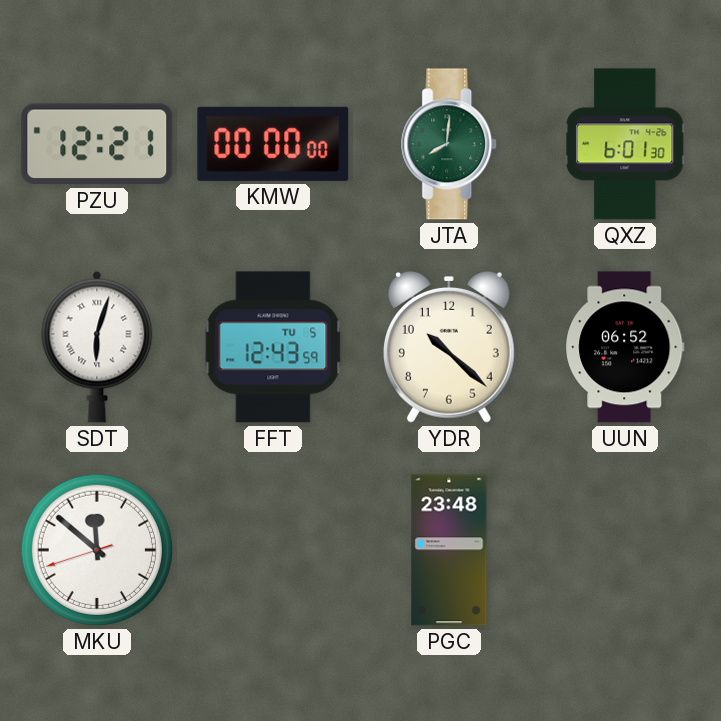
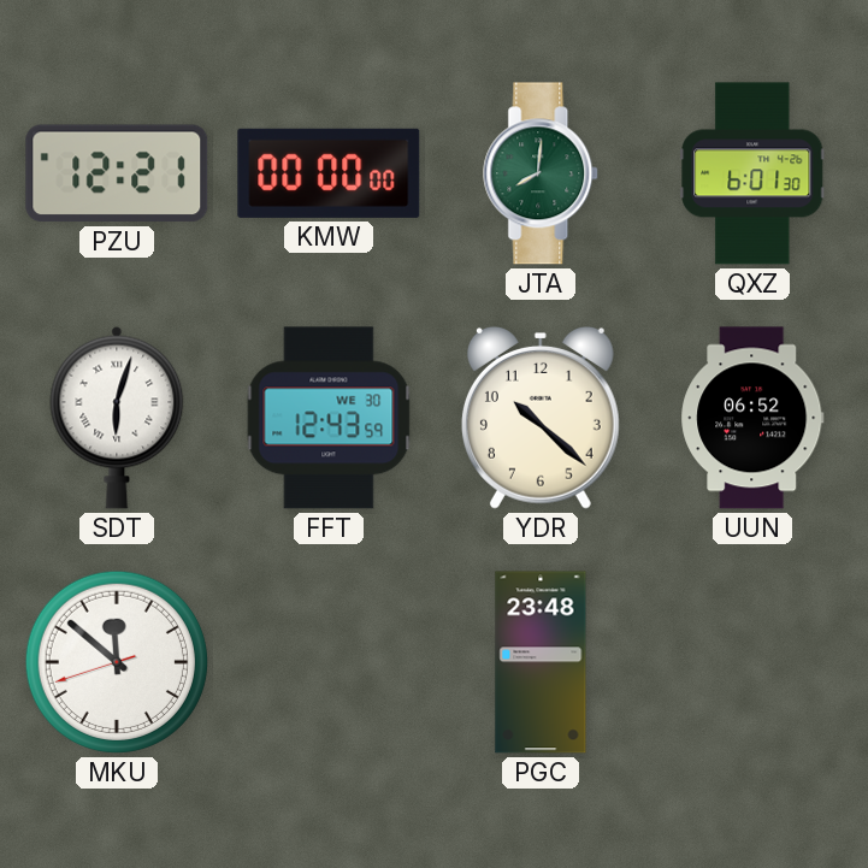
FFT date: TU 5 -> WE 30 (329, 418)
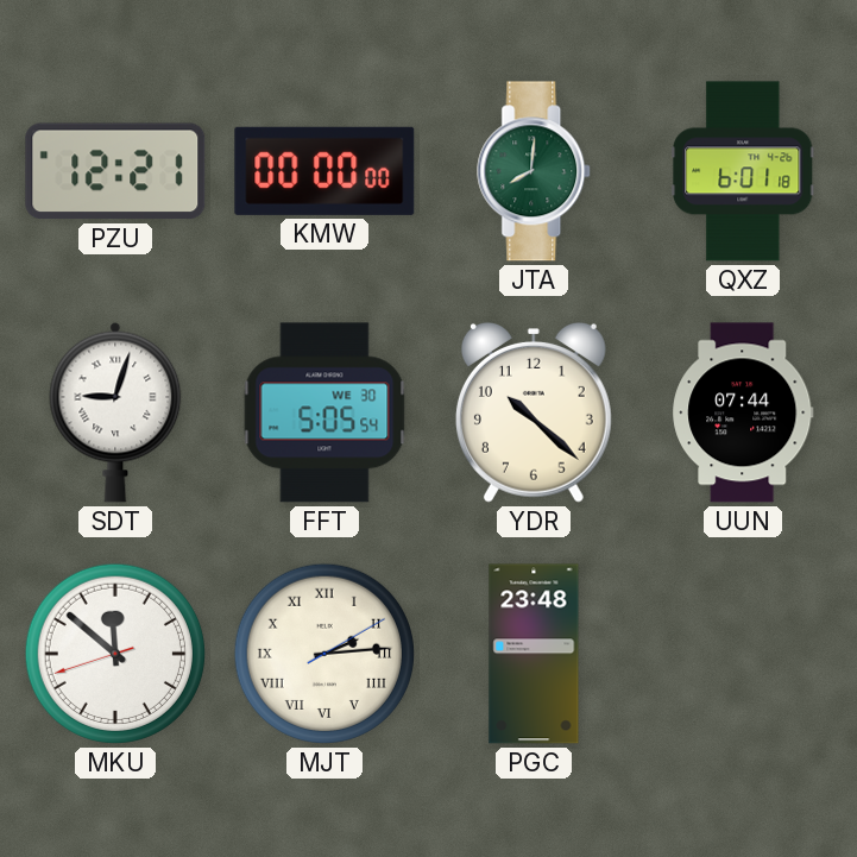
QXZ: 6:01:30 -> 6:01:18 (743, 171)
SDT: 6:03 -> 9:03 (115, 412)
FFT: 12:43 -> 5:05 (324, 412)
UUN: 06:52 -> 07:44 (743, 412)
MJT: none -> 2:14 (324, 654)
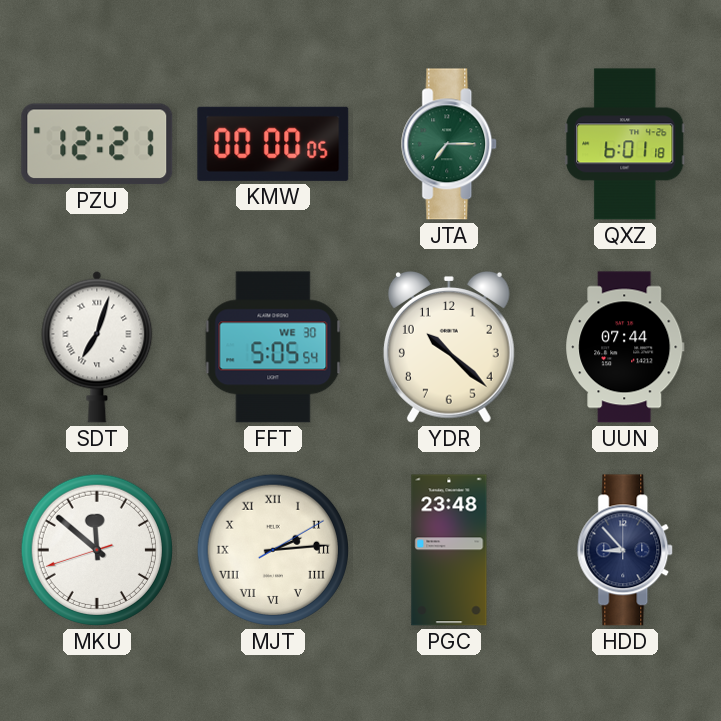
KMW: 00:00:00 -> 00:00:05 (273, 144)
JTA: 8:01 -> 7:15 (450, 144)
SDT: 9:03 -> 7:03 (97, 347)
HDD: none -> 8:53 (626, 550)
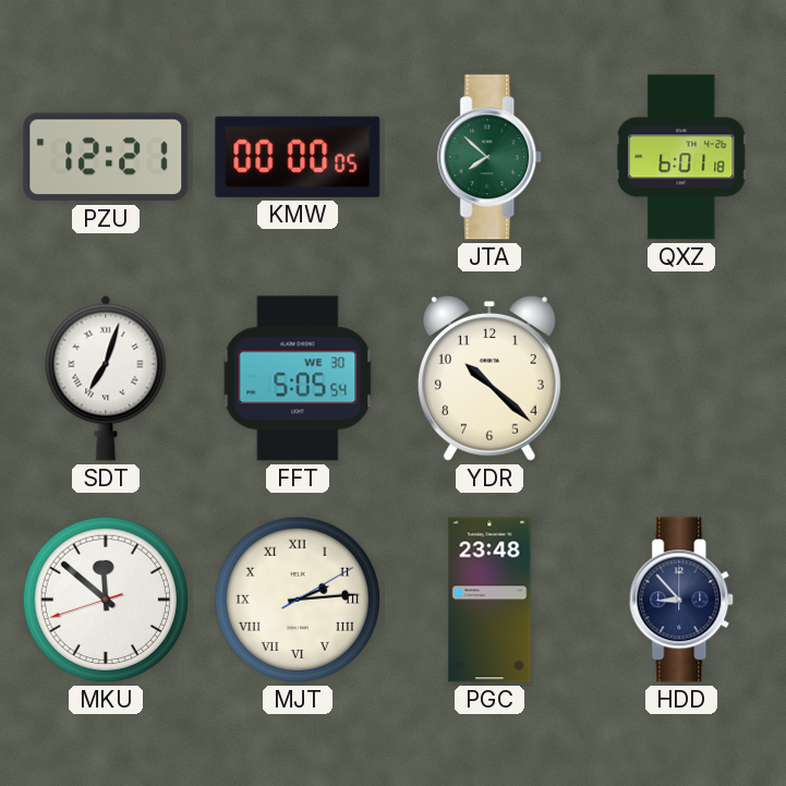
JTA: 7:15 -> 7:52 (491, 157)
UUN: 07:44 -> none (625, 347)
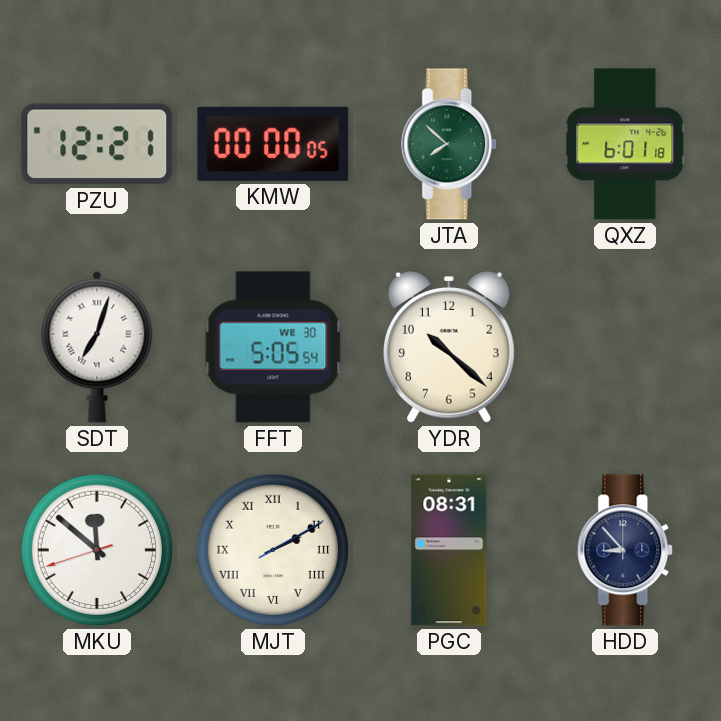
MJT: 2:14 -> 2:10 (273, 550)
PGC: 23:48 -> 08:31 (449, 550)
